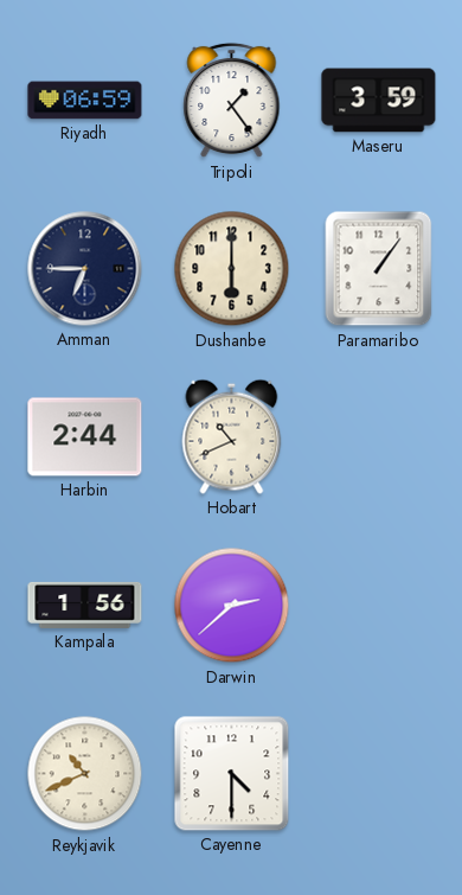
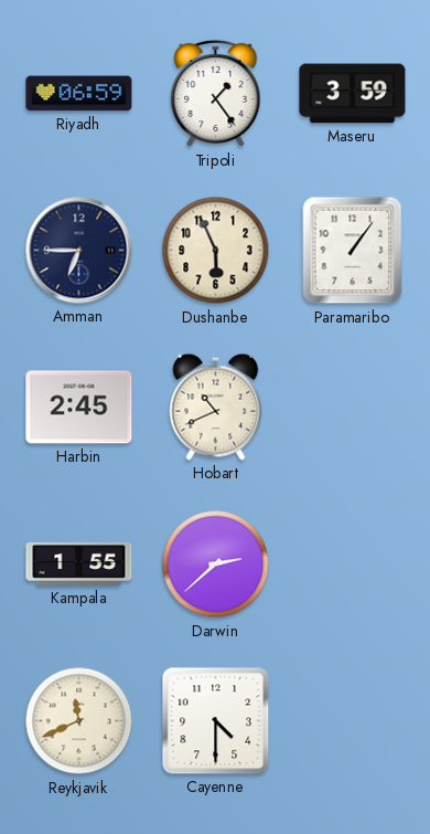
Dushanbe: 6:00 -> 5:56 (216, 251)
Harbin: 2:44 -> 2:45 (79, 408)
Kampala: 1:56 -> 1:55 (79, 563)
Reykjavik: 10:41 -> 11:41 (79, 721)
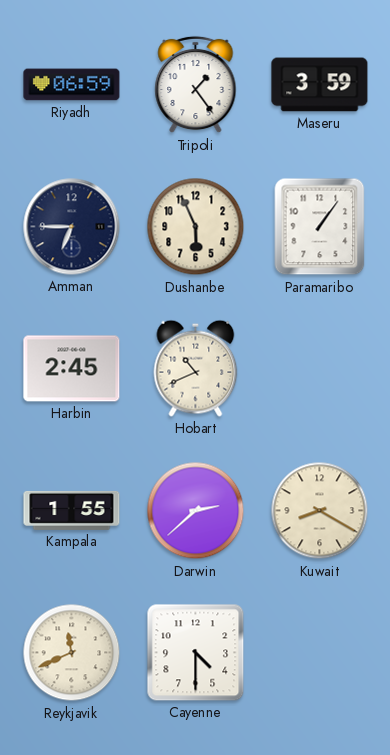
Kuwait: none -> 8:20 (320, 511)
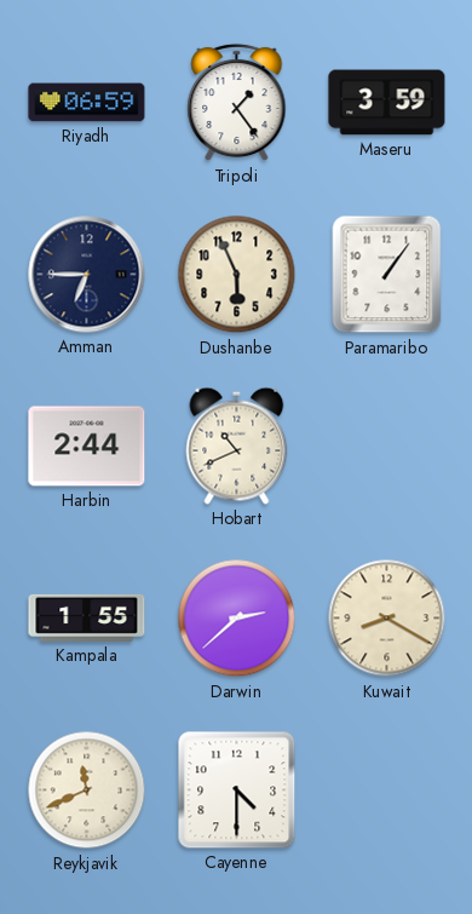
Harbin: 2:45 -> 2:44 (87, 447)
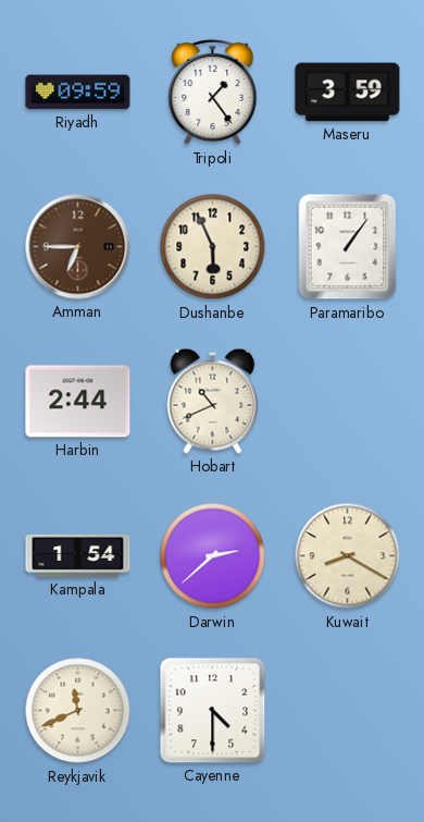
Riyadh: 06:59 -> 09:59 (78, 93)
Amman dial: navy -> brown (78, 247)
Kampala: 1:55 -> 1:54 (78, 555)
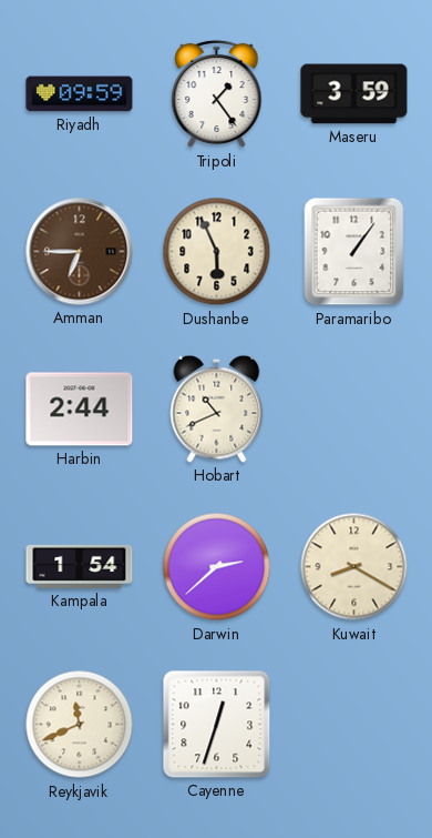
Cayenne: 4:30 -> 12:33 (217, 725)
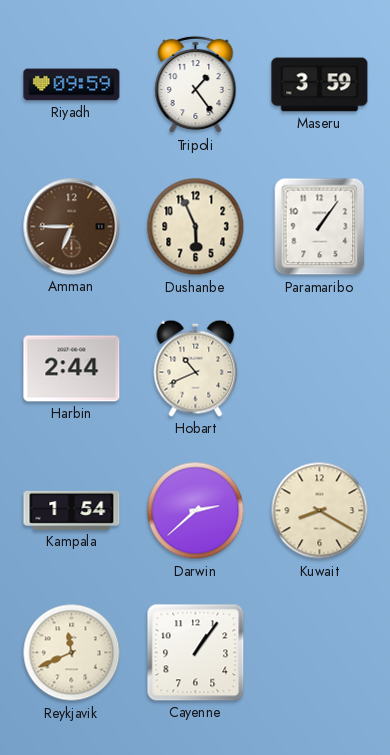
Cayenne: 12:33 -> 1:06 (196, 653)
